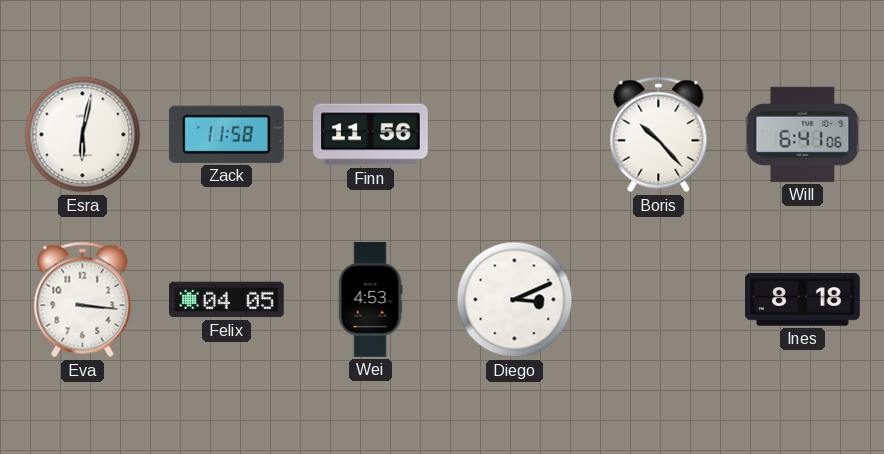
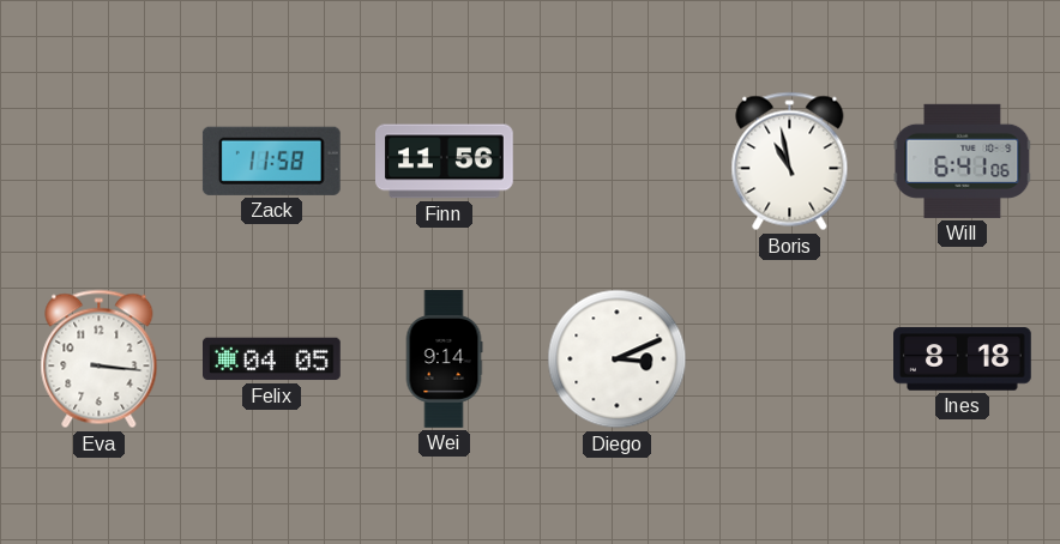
Esra: 6:02 -> none (83, 135)
Boris: 10:23 -> 10:58 (790, 162)
Wei: 4:53 -> 9:14 (444, 359)
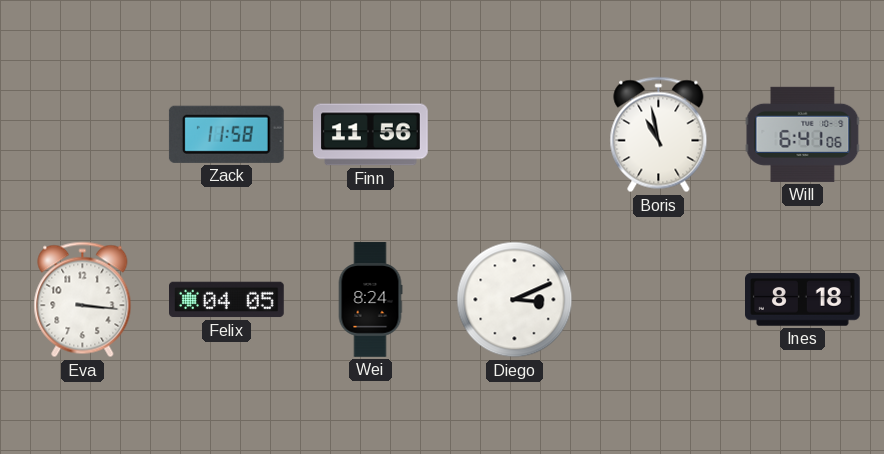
Wei: 9:14 -> 8:24 (370, 300)
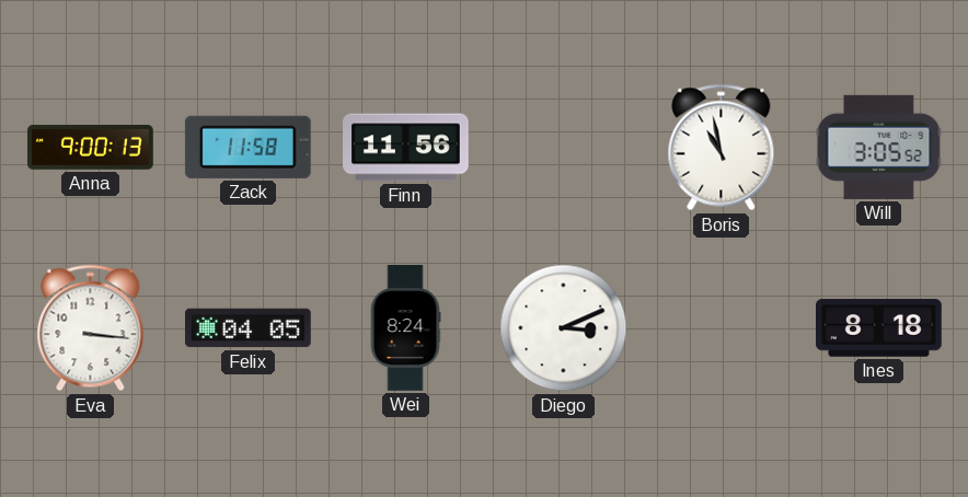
Anna: none -> 9:00 (91, 148)
Will: 6:41 -> 3:05 (879, 147)
